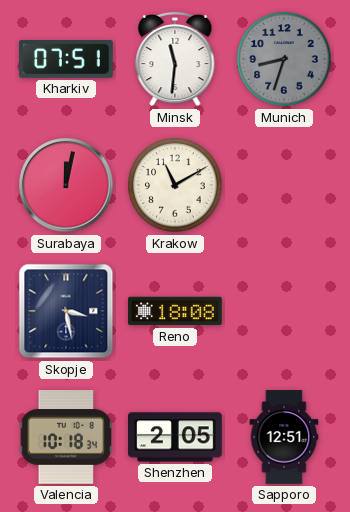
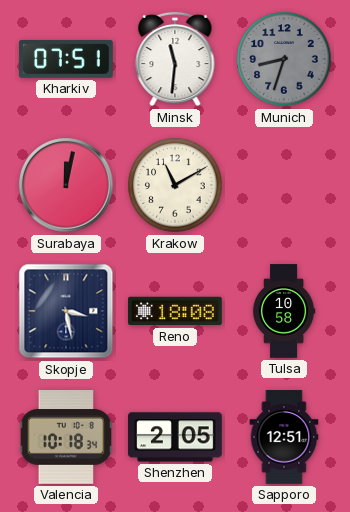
Tulsa: none -> 10:58 (284, 311)
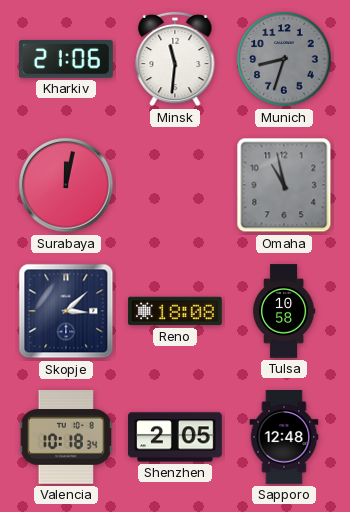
Kharkiv: 07:51 -> 21:06 (67, 60)
Krakow: 11:10 -> none (175, 185)
Omaha: none -> 10:58 (284, 185)
Skopje: 3:28 -> 3:08 (66, 311)
Sapporo: 12:51 -> 12:48 (284, 437)
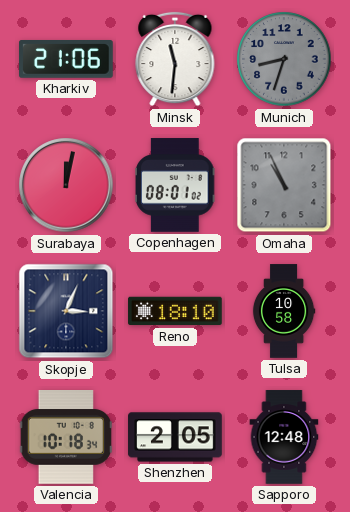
Copenhagen: none -> 08:01 (176, 185)
Omaha: 10:58 -> 10:56 (284, 185)
Skopje: 3:08 -> 3:04 (66, 311)
Reno: 18:08 -> 18:10 (175, 311)
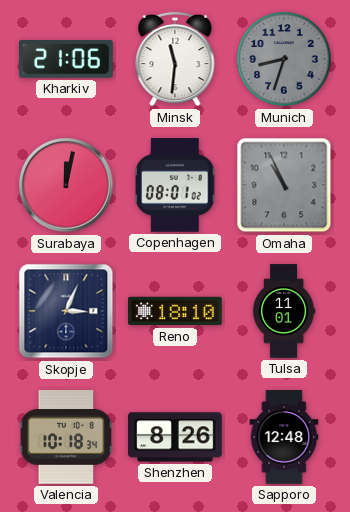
Tulsa: 10:58 -> 11:01 (284, 311)
Shenzhen: 2:05 -> 8:26 (175, 437)
